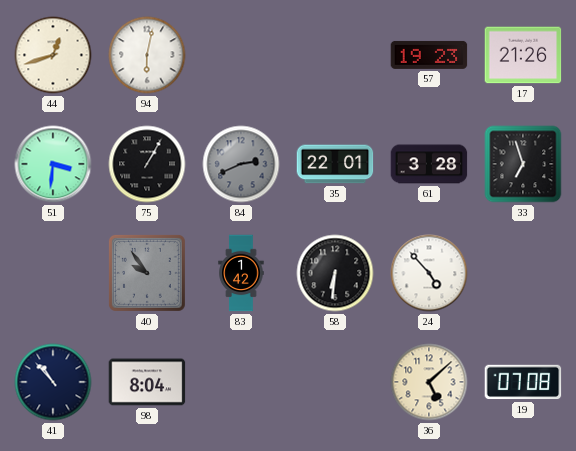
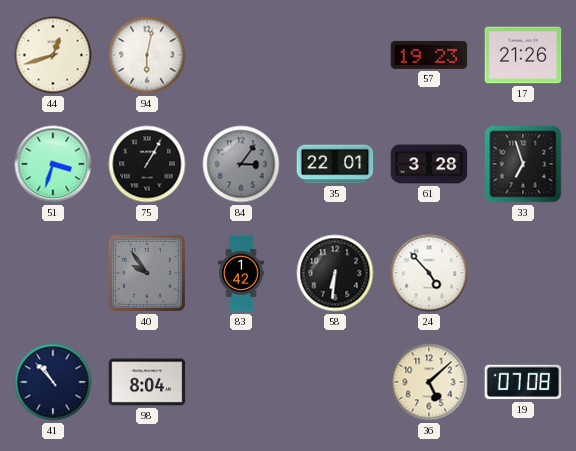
51: 3:31 -> 3:33 (53, 164)
84: 2:41 -> 3:06 (241, 164)
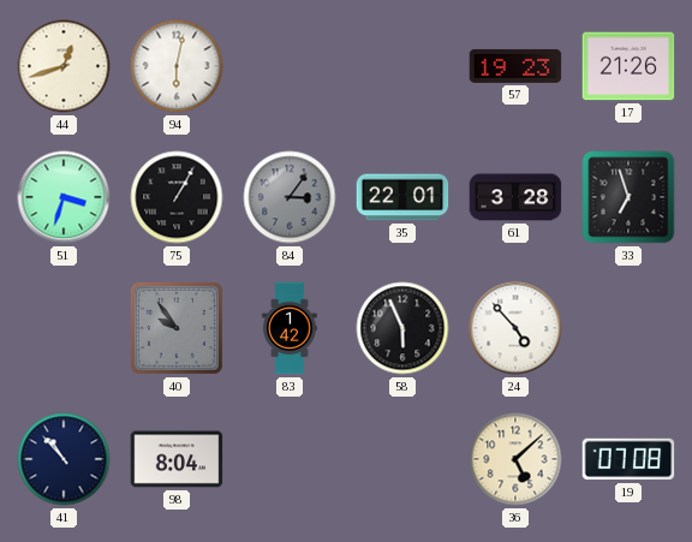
58: 6:31 -> 5:56 (402, 328)
